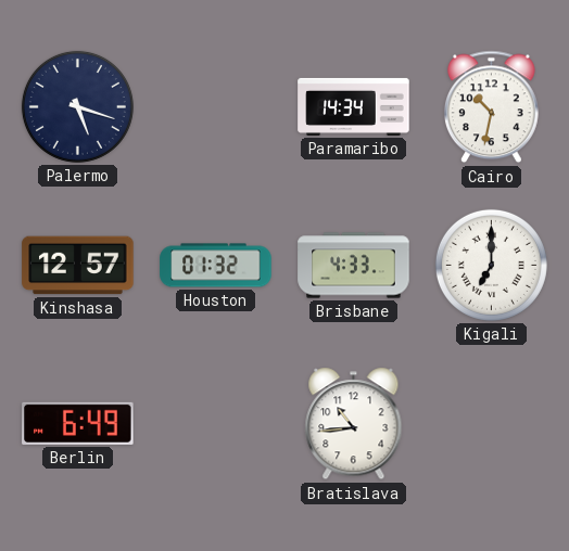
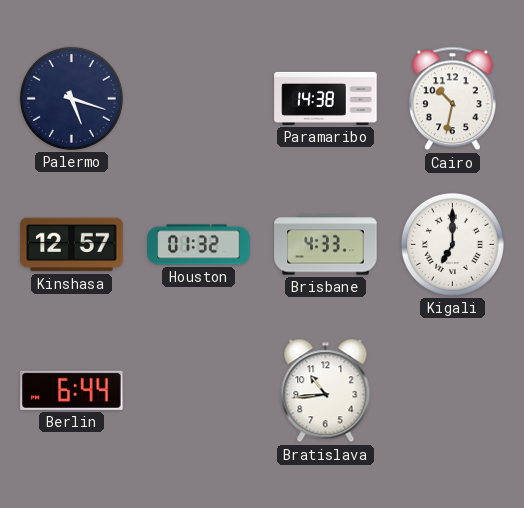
Paramaribo: 14:34 -> 14:38 (326, 98)
Berlin: 6:49 -> 6:44 (72, 390)
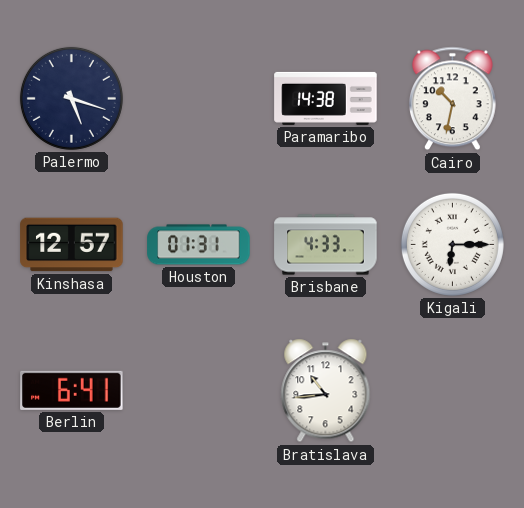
Houston: 01:32 -> 01:31 (199, 245)
Kigali: 7:00 -> 6:15 (452, 244)
Berlin: 6:44 -> 6:41 (72, 390)
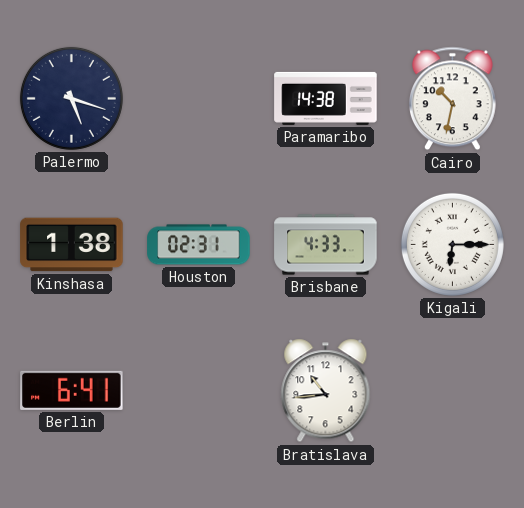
Kinshasa: 12:57 -> 1:38 (72, 245)
Houston: 01:31 -> 02:31 (199, 245)
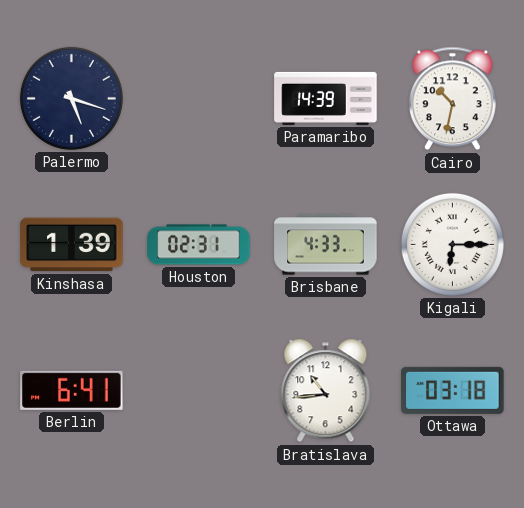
Paramaribo: 14:38 -> 14:39 (326, 98)
Kinshasa: 1:38 -> 1:39 (72, 245)
Ottawa: none -> 03:18 (453, 390)
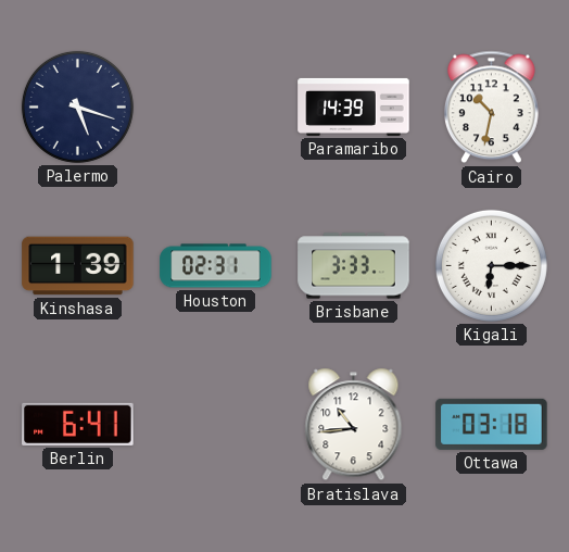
Brisbane: 4:33 -> 3:33 (354, 266)
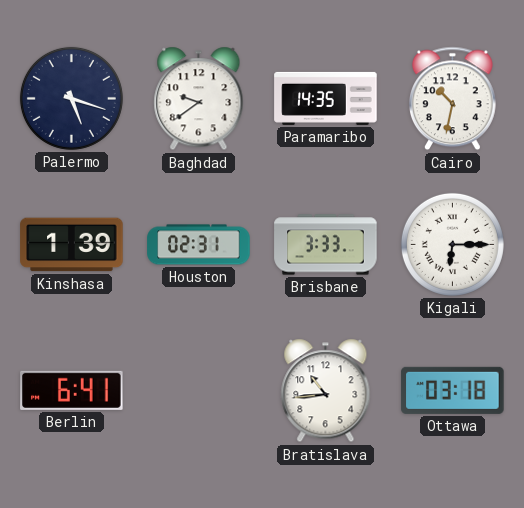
Baghdad: none -> 9:39 (199, 99)
Paramaribo: 14:39 -> 14:35 (326, 98)
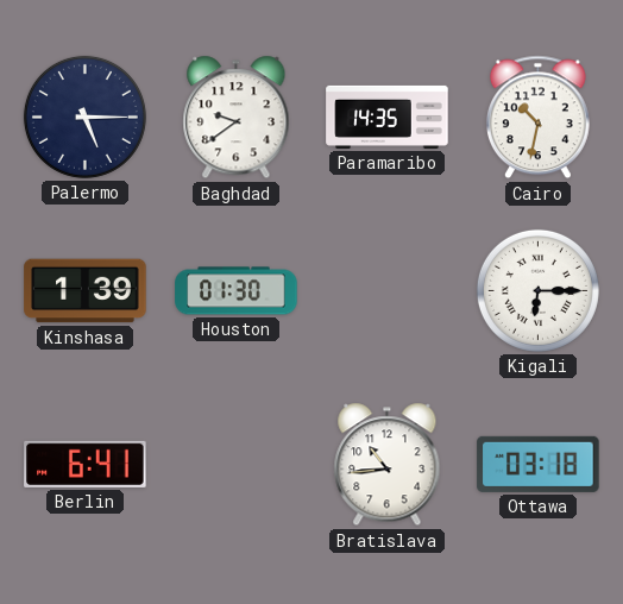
Palermo: 5:18 -> 5:15 (84, 117)
Houston: 02:31 -> 01:30 (237, 291)
Brisbane: 3:33 -> none (326, 245)
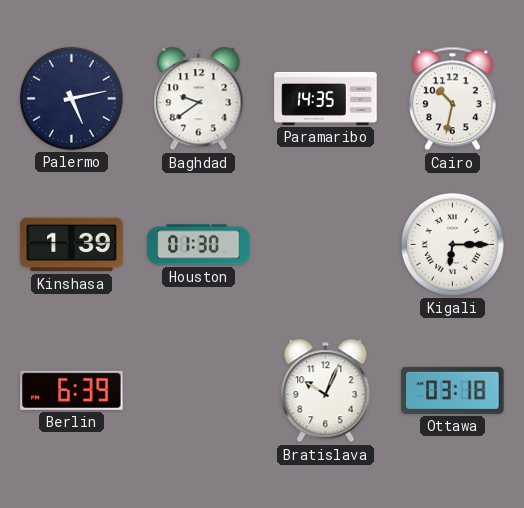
Palermo: 5:15 -> 5:13 (71, 98)
Berlin: 6:41 -> 6:39 (72, 390)
Bratislava: 10:44 -> 10:04 (326, 391)
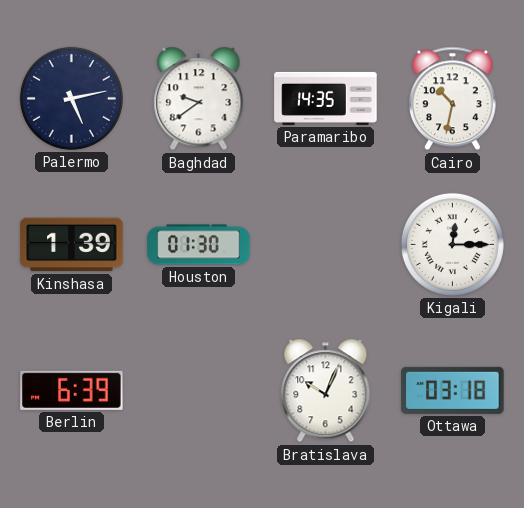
Kigali: 6:15 -> 12:15 (452, 244)
